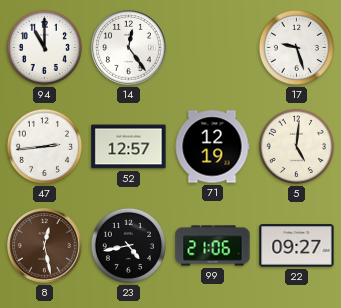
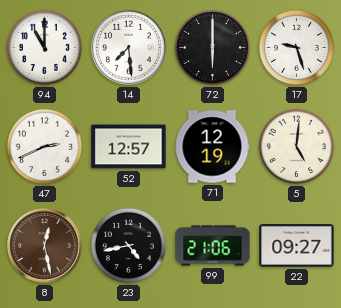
14: 12:24 -> 7:29 (129, 48)
72: none -> 6:00 (212, 47)
47: 2:44 -> 2:41 (44, 146)
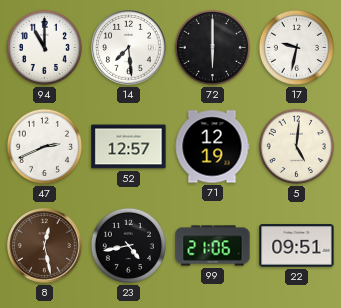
17: 9:27 -> 9:32 (296, 47)
22: 09:27 -> 09:51 (297, 246)
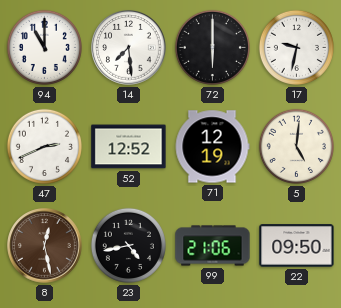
52: 12:57 -> 12:52 (129, 147)
22: 09:51 -> 09:50 (297, 246)
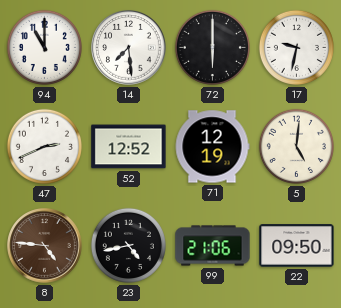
8: 12:28 -> 4:46 (45, 246)
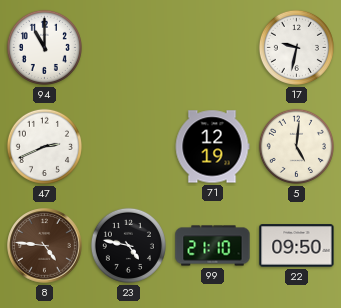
14: 7:29 -> none (129, 48)
72: 6:00 -> none (212, 47)
52: 12:52 -> none (129, 147)
23: 4:43 -> 4:47 (128, 245)
99: 21:06 -> 21:10 (213, 246)
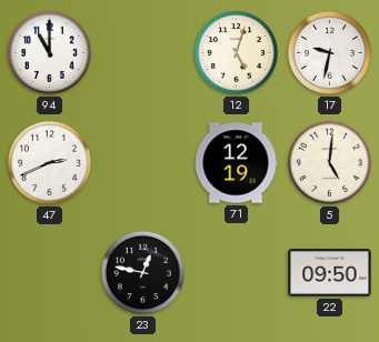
12: none -> 5:03 (236, 52)
8: 4:46 -> none (45, 246)
23: 4:47 -> 12:47 (142, 272)
99: 21:10 -> none (213, 246)
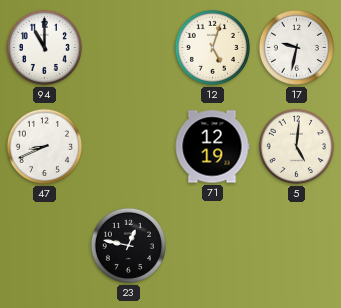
47: 2:41 -> 8:41 (44, 146)
22: 09:50 -> none (330, 273)
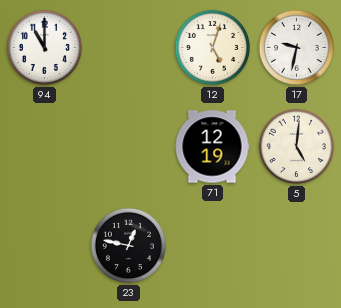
47: 8:41 -> none (44, 146)
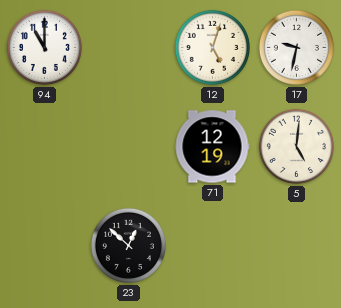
23: 12:47 -> 12:52 (128, 245)
